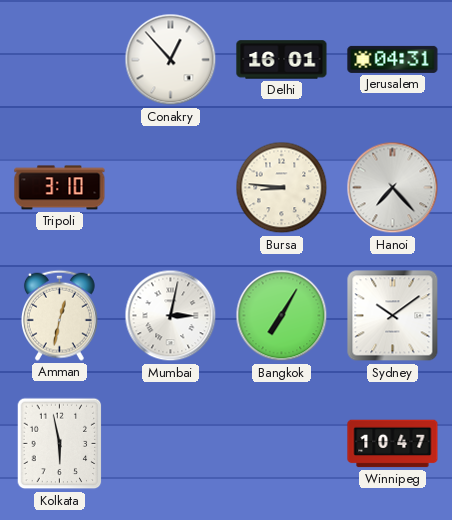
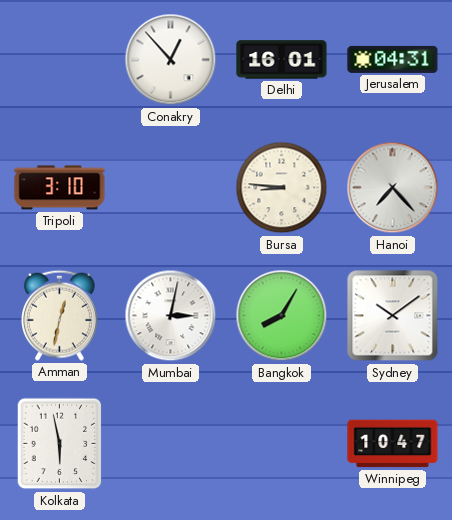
Bangkok: 7:05 -> 8:05 (282, 316)
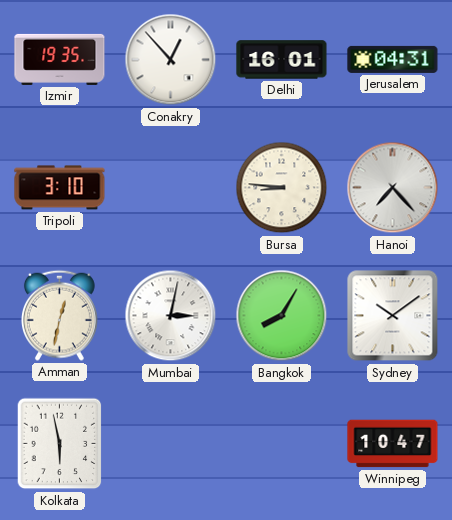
Izmir: none -> 19:35 (60, 59)
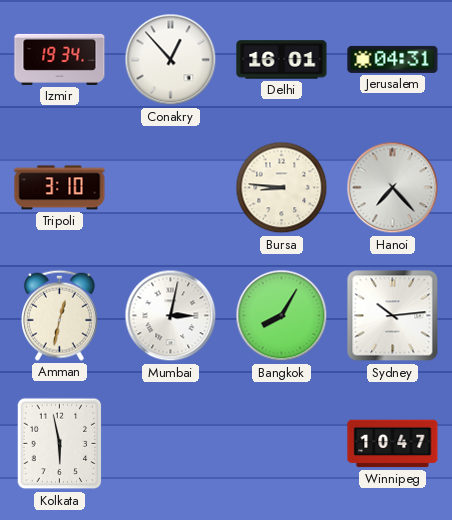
Izmir: 19:35 -> 19:34 (60, 59)
Sydney: 10:09 -> 10:14 (393, 316)
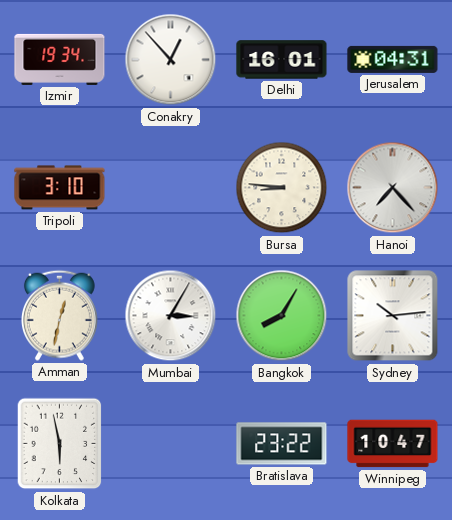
Mumbai: 3:02 -> 3:05 (171, 316)
Bratislava: none -> 23:22 (282, 444)
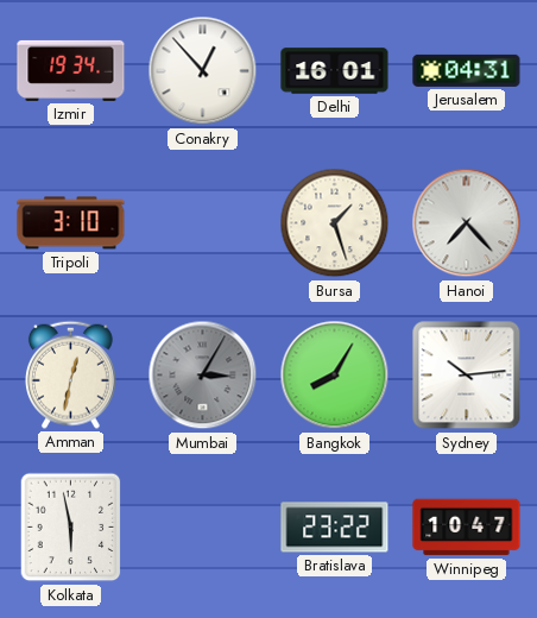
Bursa: 8:46 -> 1:27 (335, 223)
Mumbai dial: white -> grey (203, 376)
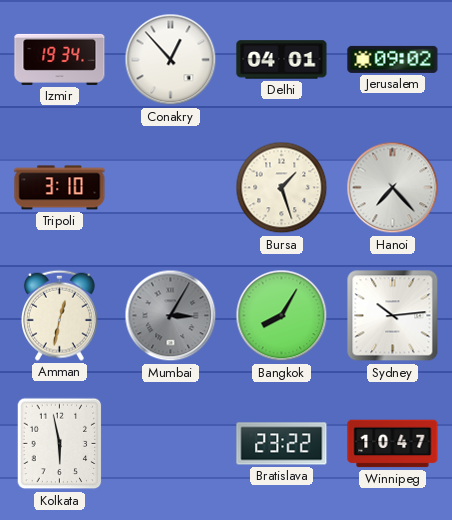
Delhi: 16:01 -> 04:01 (282, 60)
Jerusalem: 04:31 -> 09:02 (393, 59)
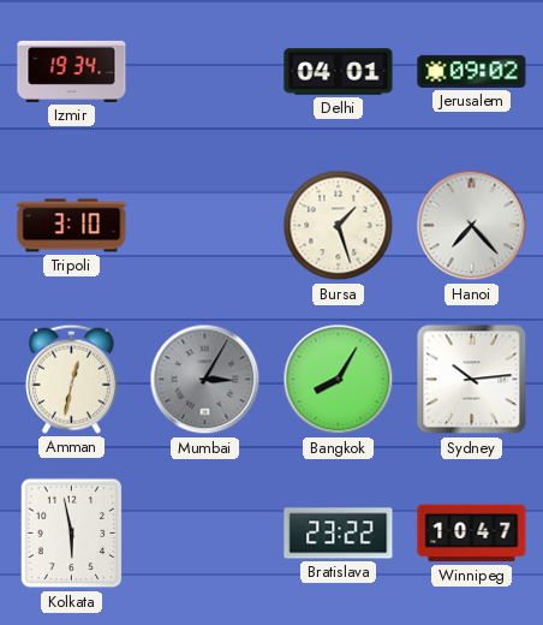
Conakry: 12:53 -> none (171, 60)
